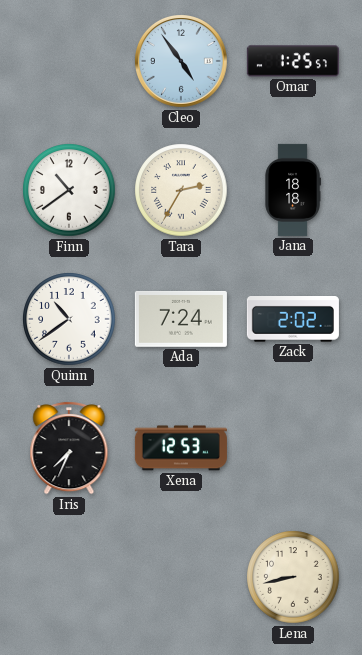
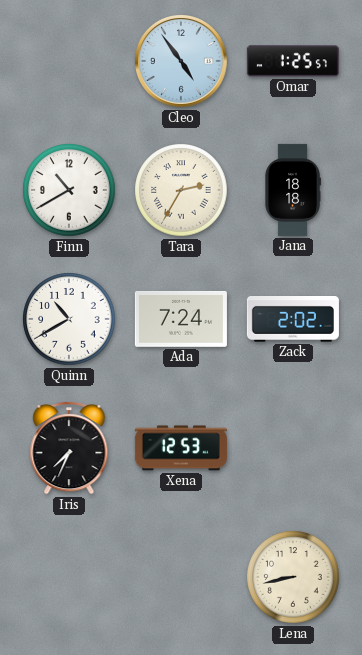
Finn: 10:39 -> 10:40 (69, 190)
Quinn: 10:39 -> 10:40 (69, 319)
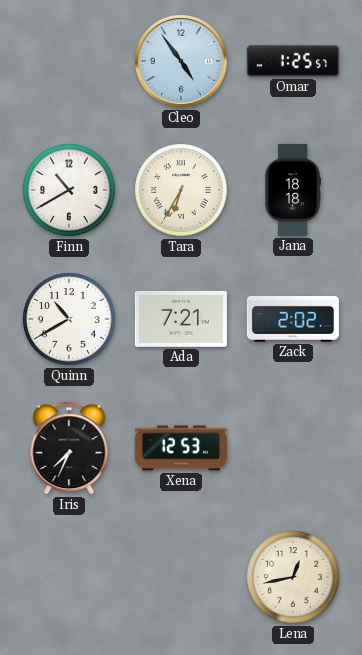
Tara: 2:35 -> 6:35 (181, 190)
Ada: 7:24 -> 7:21 (181, 319)
Lena: 8:43 -> 12:43 (293, 577)
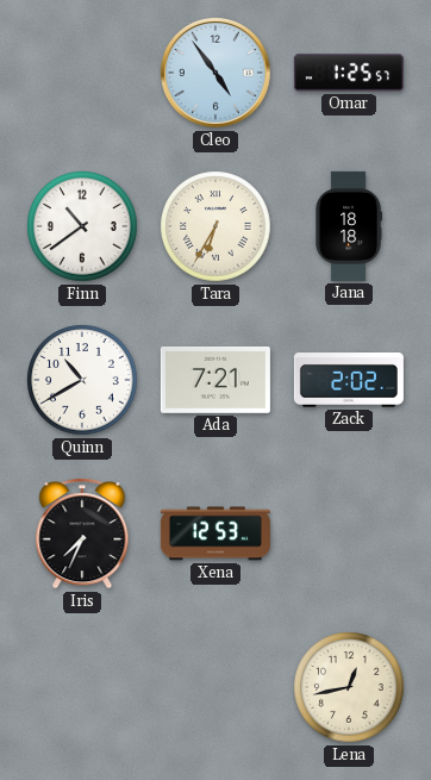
Finn: 10:40 -> 10:39 (82, 226)
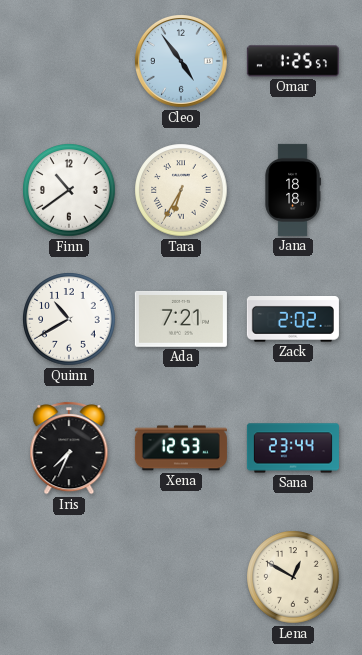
Sana: none -> 23:44 (293, 448)
Lena: 12:43 -> 12:50 (293, 577)
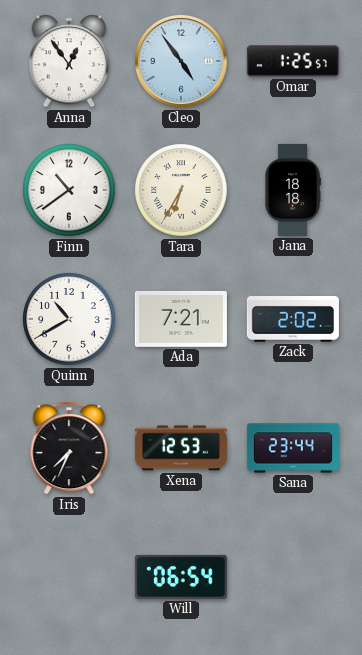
Anna: none -> 12:54 (69, 61)
Will: none -> 06:54 (181, 577)
Lena: 12:50 -> none (293, 577)
